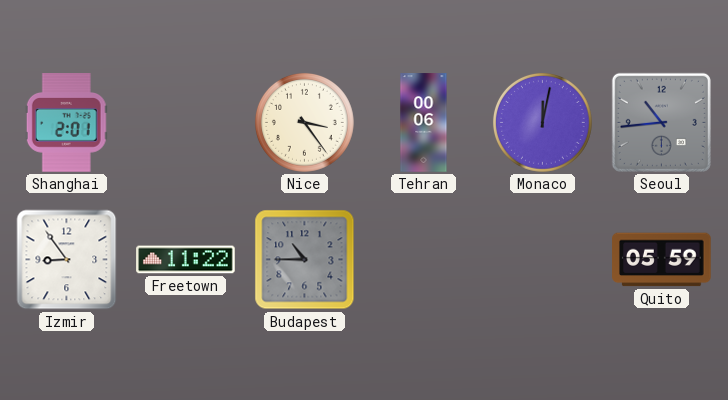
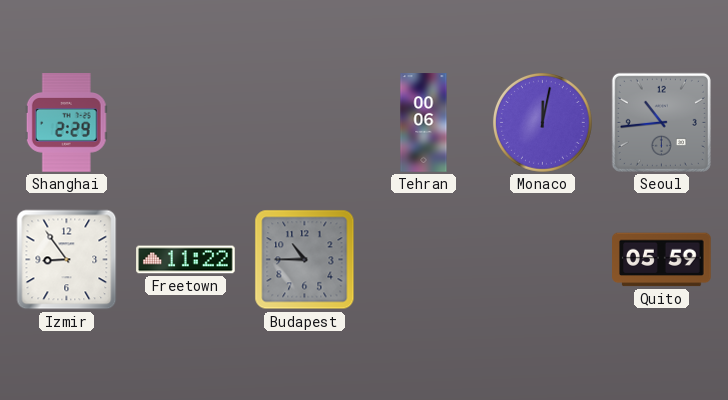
Shanghai: 2:01 -> 2:29 (66, 123)
Nice: 3:24 -> none (304, 122)
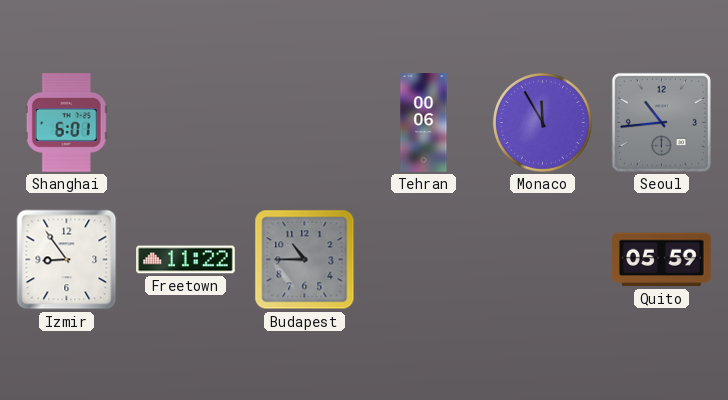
Shanghai: 2:29 -> 6:01 (66, 123)
Monaco: 12:02 -> 11:55 (542, 122)
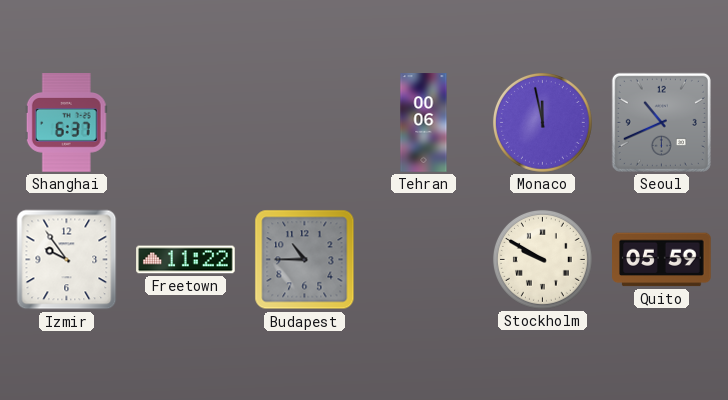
Shanghai: 6:01 -> 6:37 (66, 123)
Monaco: 11:55 -> 11:58 (542, 122)
Seoul: 10:44 -> 10:41 (661, 122)
Izmir: 8:54 -> 9:54 (67, 260)
Stockholm: none -> 9:50 (542, 259)
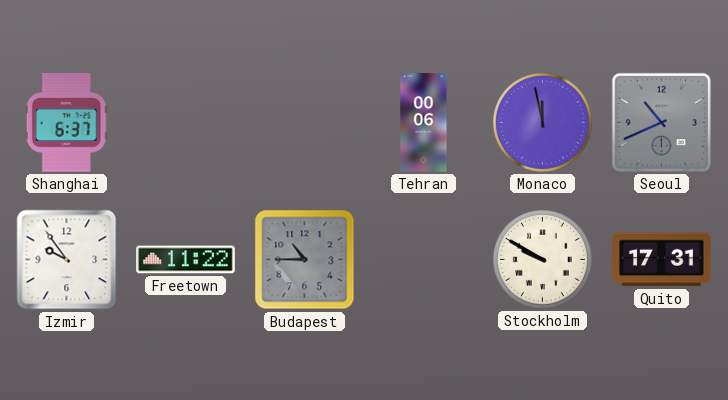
Quito: 05:59 -> 17:31 (662, 260)
